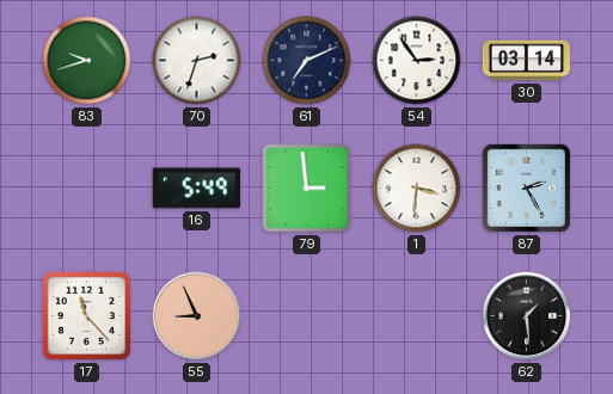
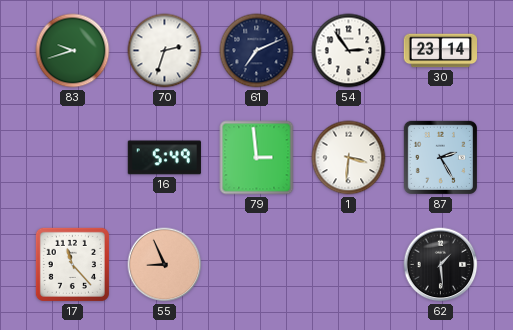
30: 03:14 -> 23:14 (441, 51)
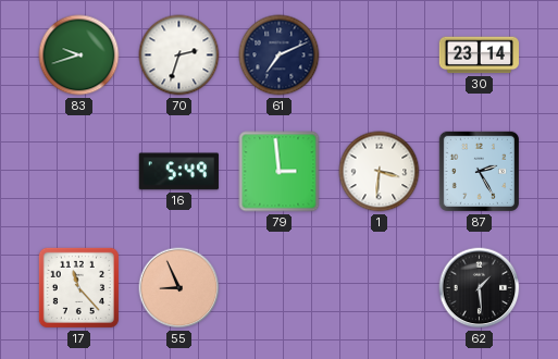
54: 2:54 -> none (349, 51)
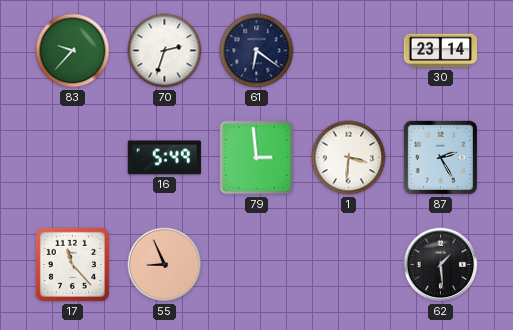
83: 9:42 -> 9:37 (73, 51)
61: 7:11 -> 6:21 (257, 51)
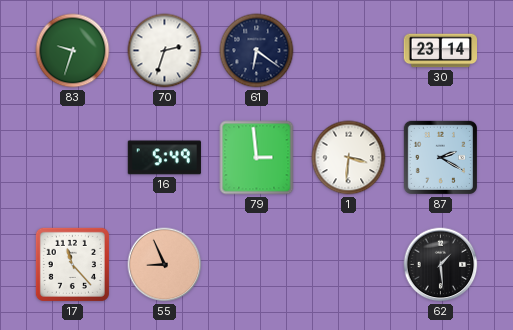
83: 9:37 -> 9:33 (73, 51)
87: 2:25 -> 2:20 (440, 157)
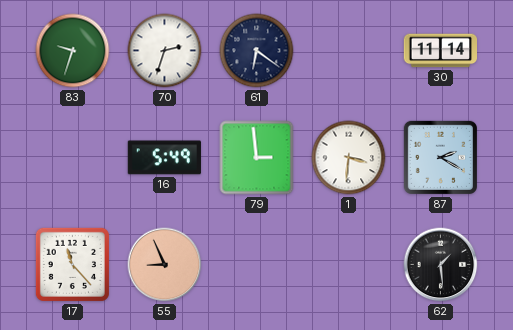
30: 23:14 -> 11:14 (441, 51)
